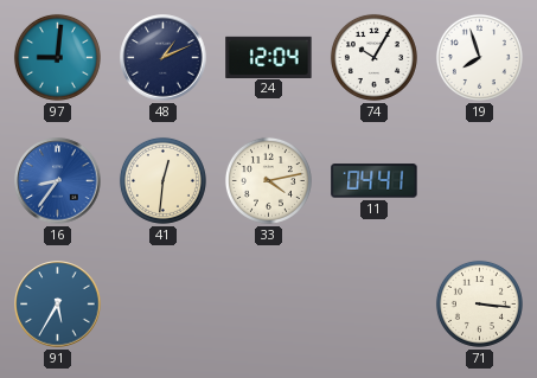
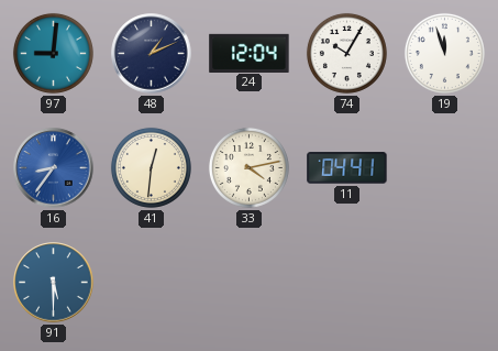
19: 7:57 -> 11:57 (444, 53)
91: 5:35 -> 5:30 (54, 283)
71: 3:16 -> none (479, 303)
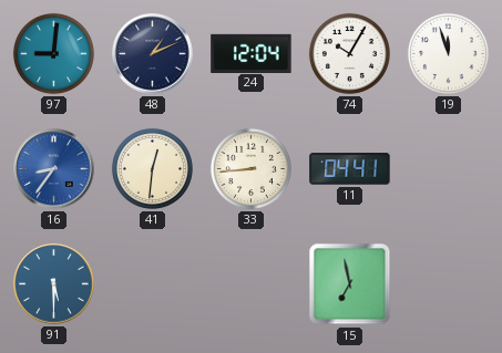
33: 4:13 -> 8:44 (250, 168)
15: none -> 6:58 (350, 284)
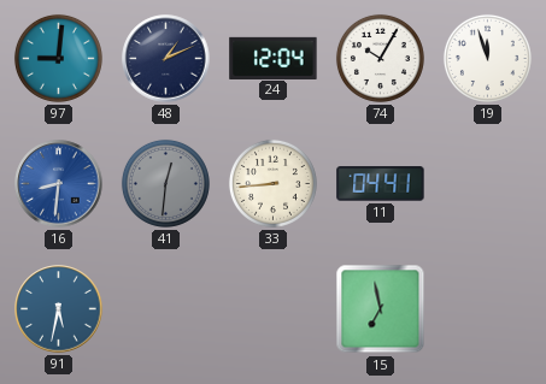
16: 8:36 -> 8:31 (59, 184)
41 dial: cream -> grey (165, 183)
91: 5:30 -> 5:32 (59, 309)
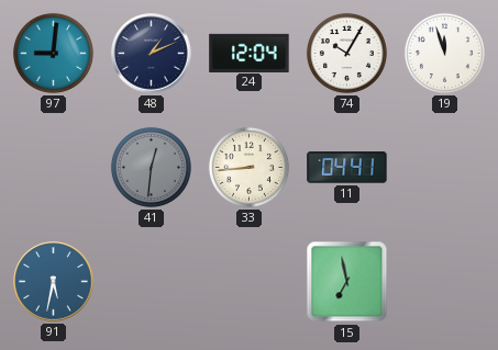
16: 8:31 -> none (59, 184)
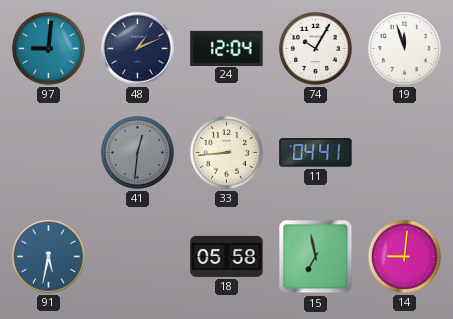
18: none -> 05:58 (227, 256)
14: none -> 9:01 (404, 256)
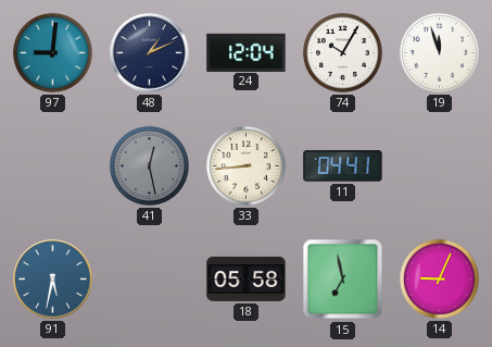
41: 12:31 -> 12:28 (149, 165)
14: 9:01 -> 9:04 (439, 278)
